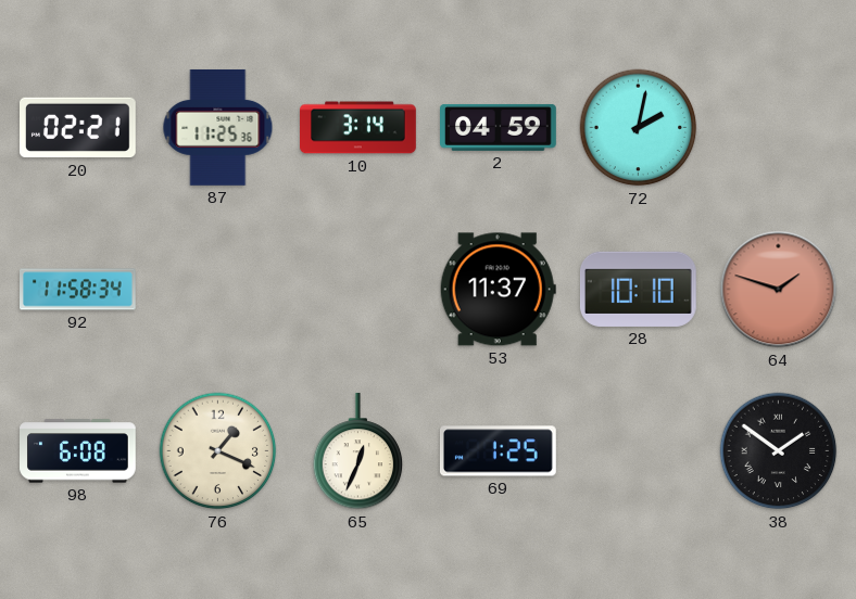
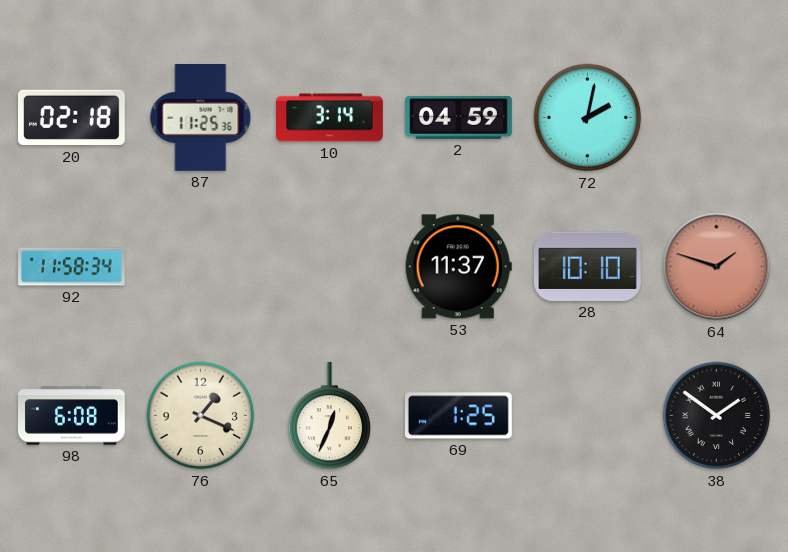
20: 02:21 -> 02:18 (72, 118)
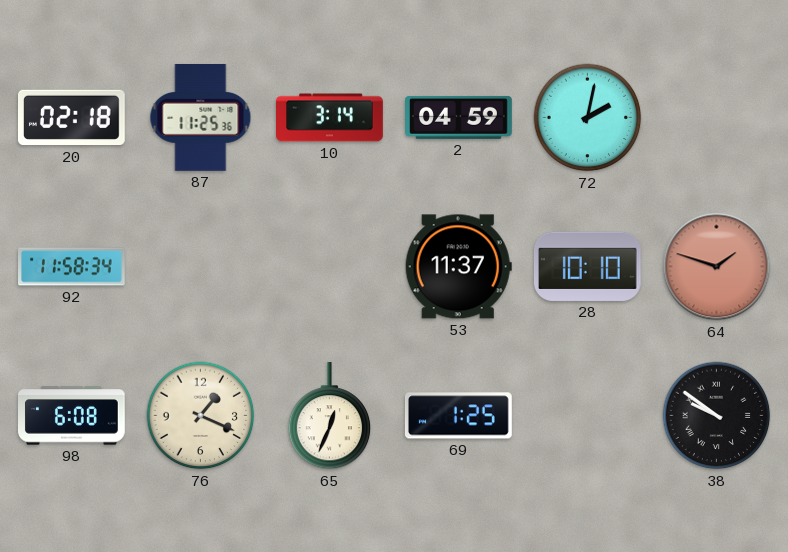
38: 1:51 -> 9:51 (717, 416)
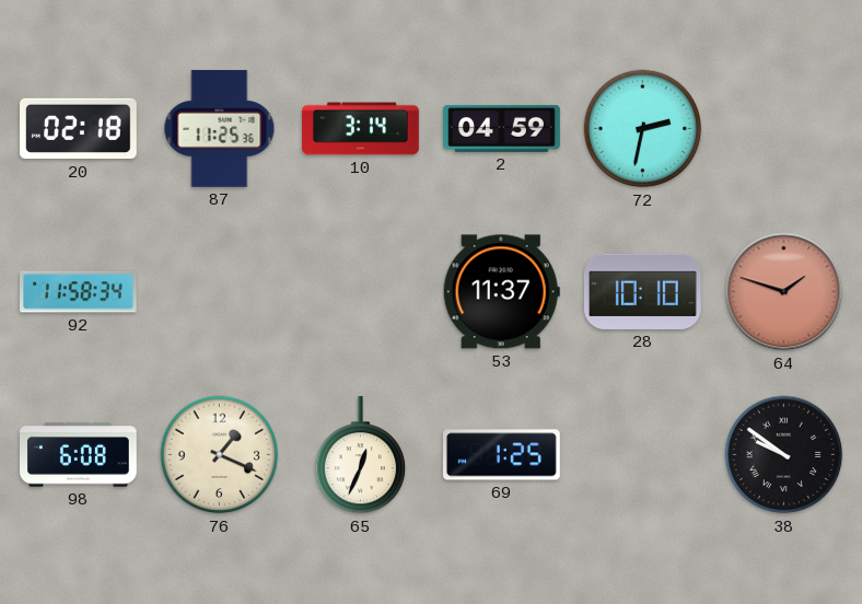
72: 2:02 -> 2:32 (643, 129)
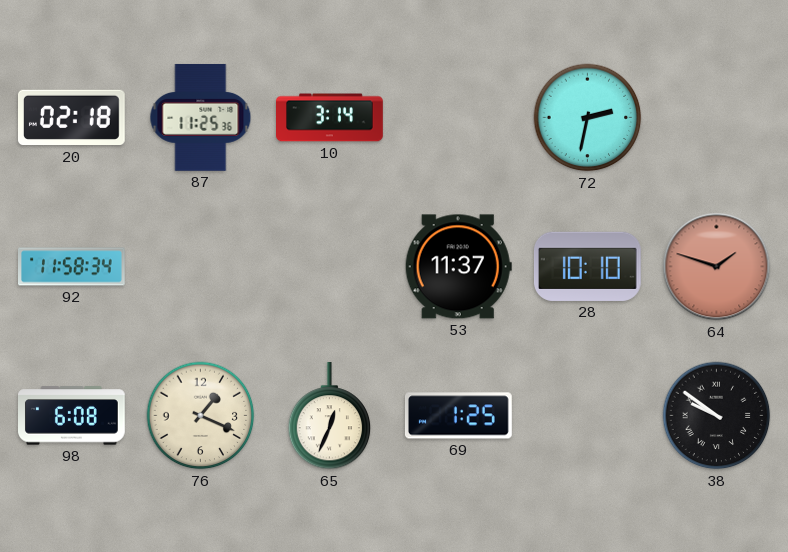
2: 04:59 -> none (502, 128)
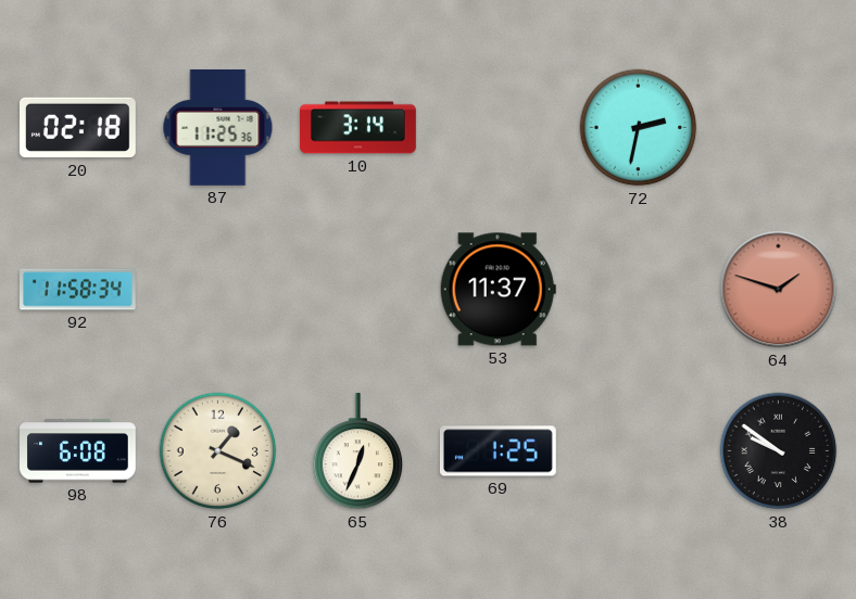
28: 10:10 -> none (587, 266)
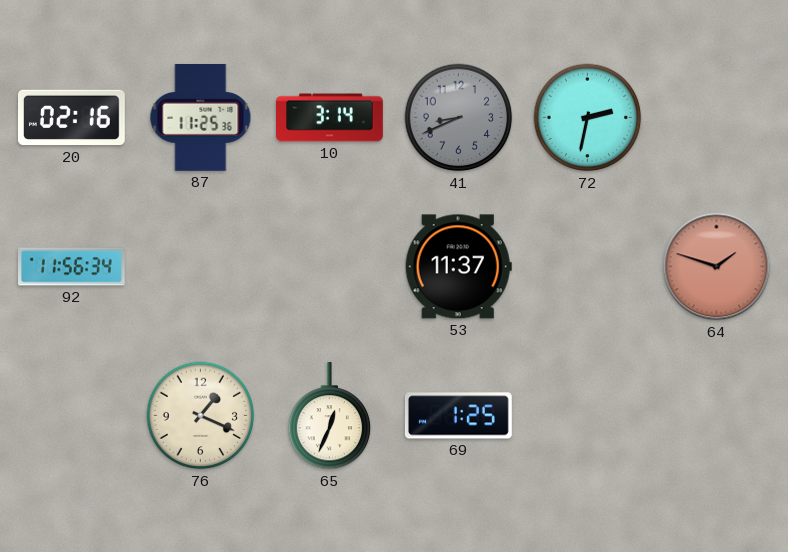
20: 02:18 -> 02:16 (72, 118)
41: none -> 8:41 (459, 118)
92: 11:58 -> 11:56 (72, 267)
98: 6:08 -> none (78, 451)
38: 9:51 -> none (779, 451)
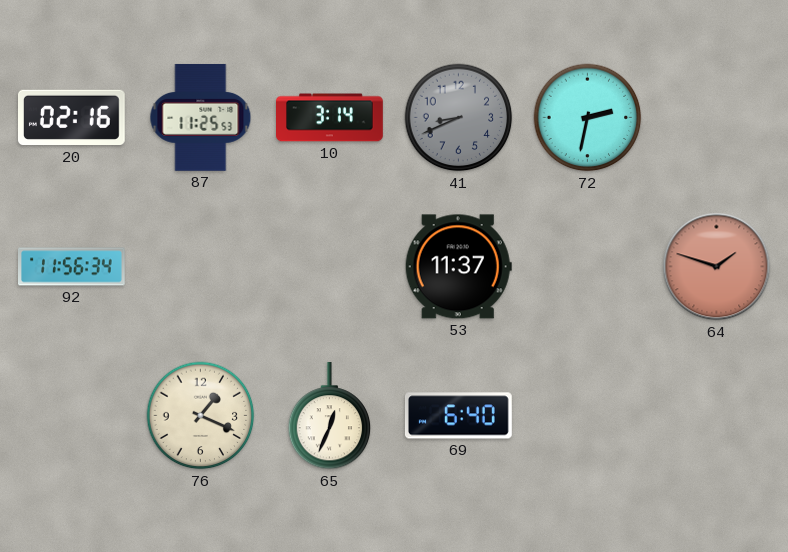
87: 11:25:36 -> 11:25:53 (201, 117)
69: 1:25 -> 6:40 (458, 416)
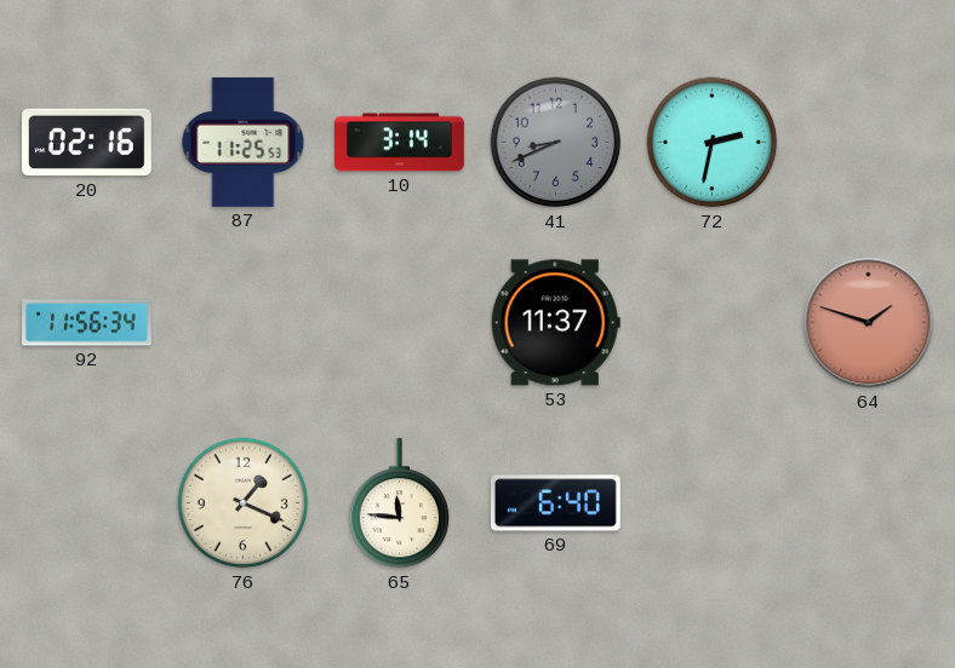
65: 12:34 -> 11:46 (400, 505)
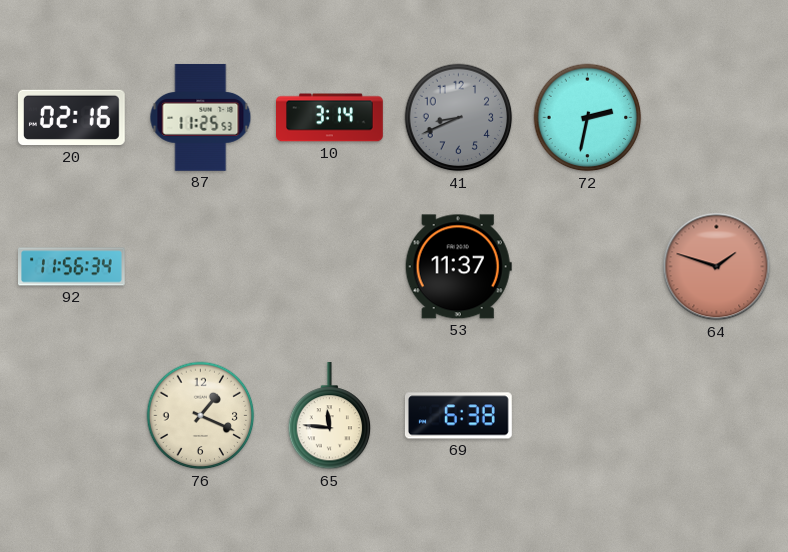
69: 6:40 -> 6:38 (458, 416)
